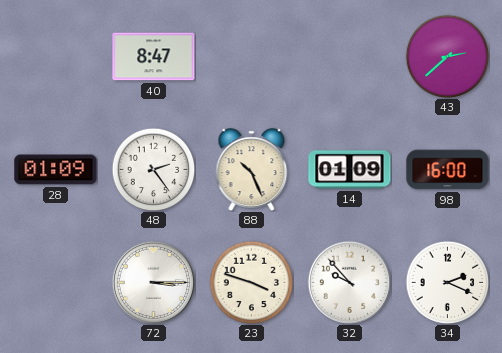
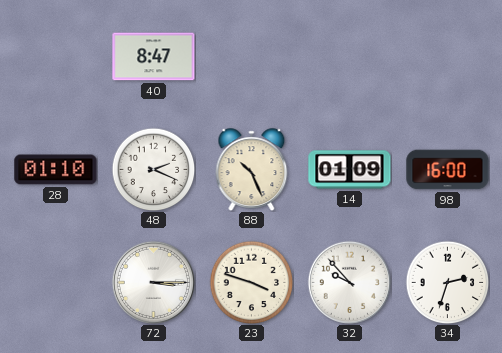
43: 2:38 -> none (447, 56)
28: 01:09 -> 01:10 (56, 170)
48: 2:24 -> 2:19 (153, 169)
34: 2:19 -> 2:33 (447, 282)
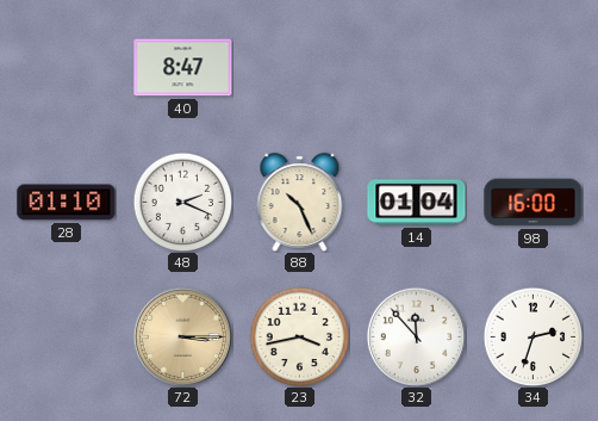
14: 01:09 -> 01:04 (417, 203)
72 dial: white -> champagne (182, 336)
23: 3:48 -> 3:43 (299, 336)
32: 9:53 -> 11:53 (416, 336)
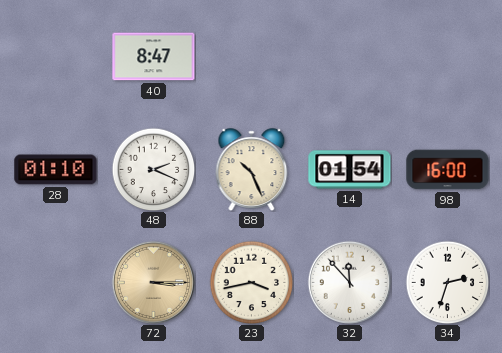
14: 01:04 -> 01:54 (350, 170)
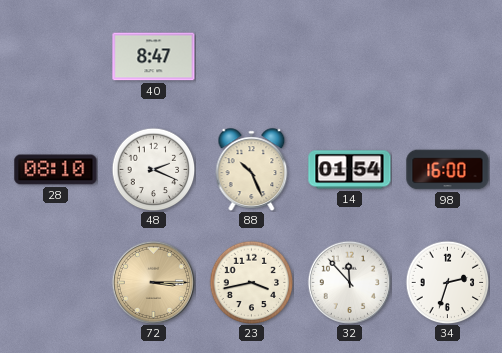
28: 01:10 -> 08:10 (56, 170)
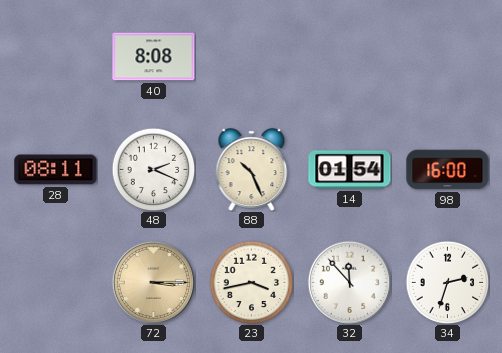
40: 8:47 -> 8:08 (154, 57)
28: 08:10 -> 08:11 (56, 170)
